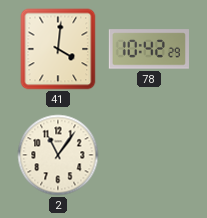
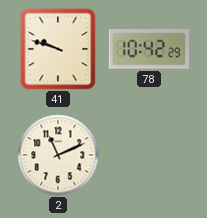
41: 4:01 -> 9:48 (58, 49)
2: 11:06 -> 11:11 (58, 155)
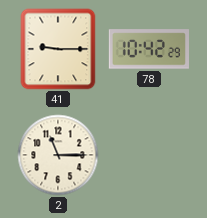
41: 9:48 -> 9:15 (58, 49)
2: 11:11 -> 11:15 (58, 155)
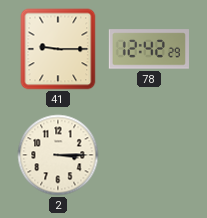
78: 10:42 -> 12:42 (148, 49)
2: 11:15 -> 3:15 (58, 155)
